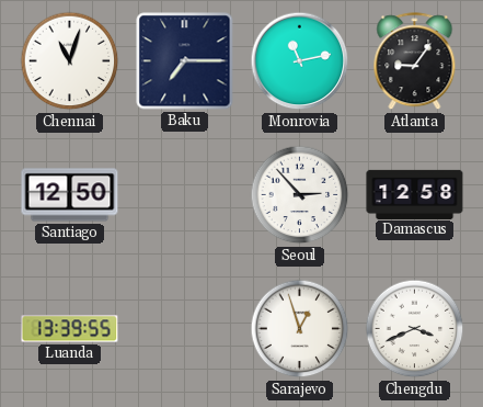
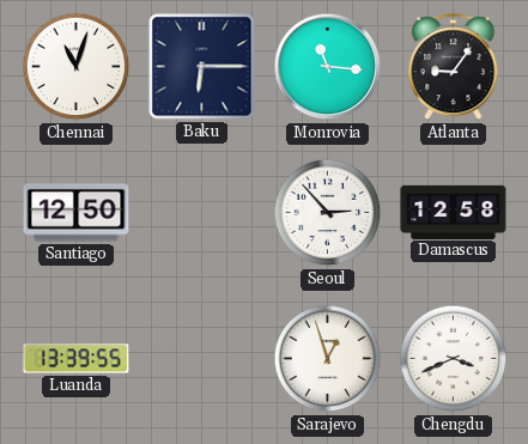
Baku: 7:15 -> 6:15 (202, 67)
Monrovia: 11:13 -> 11:16 (328, 67)
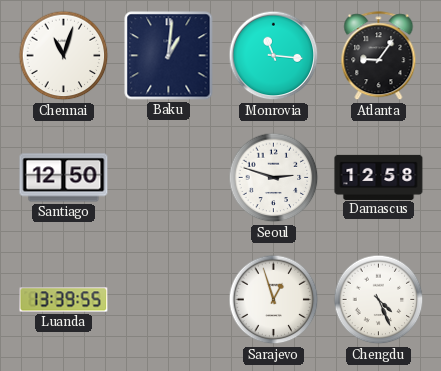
Baku: 6:15 -> 1:01 (169, 56)
Seoul: 2:53 -> 2:48 (274, 178)
Chengdu: 3:41 -> 4:26 (379, 300)
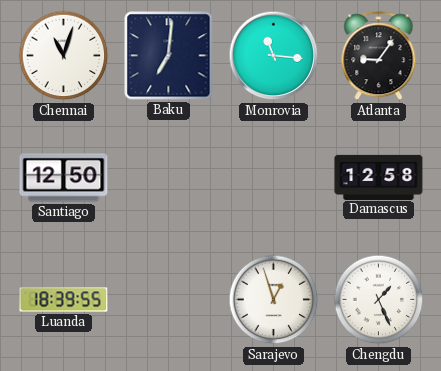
Baku: 1:01 -> 7:01 (169, 56)
Seoul: 2:48 -> none (274, 178)
Luanda: 13:39 -> 18:39 (64, 300)
Chengdu: 4:26 -> 1:26 (379, 300)
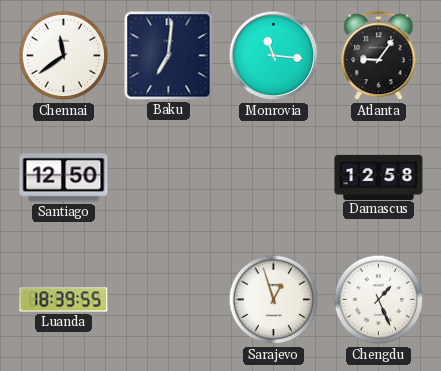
Chennai: 11:03 -> 11:39 (64, 56)
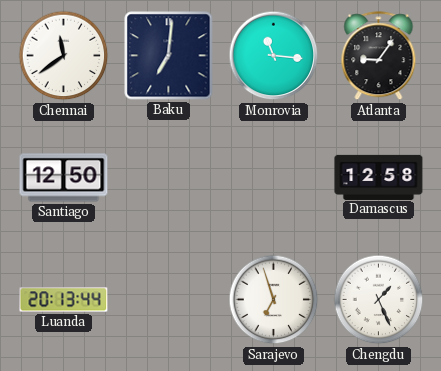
Luanda: 18:39 -> 20:13 (64, 300)
Sarajevo: 12:57 -> 6:57 (274, 300)
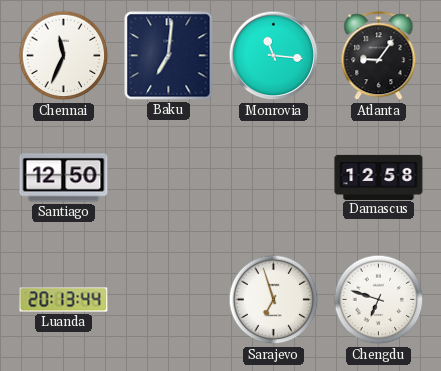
Chennai: 11:39 -> 11:34 (64, 56)
Chengdu: 1:26 -> 6:48 (379, 300)
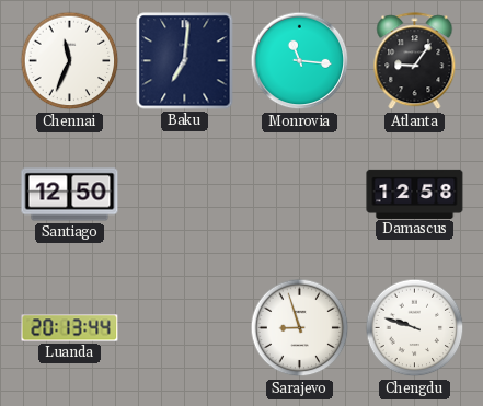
Sarajevo: 6:57 -> 8:57 (300, 328)
Chengdu: 6:48 -> 9:48 (415, 328)
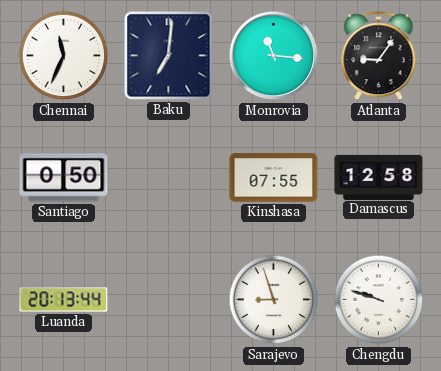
Santiago: 12:50 -> 0:50 (64, 178)
Kinshasa: none -> 07:55 (274, 178)
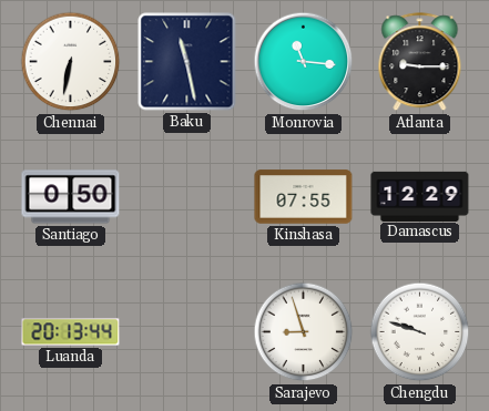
Chennai: 11:34 -> 6:32 (71, 62)
Baku: 7:01 -> 11:28 (187, 62)
Atlanta: 9:06 -> 9:15 (420, 62)
Damascus: 12:58 -> 12:29 (420, 196)
